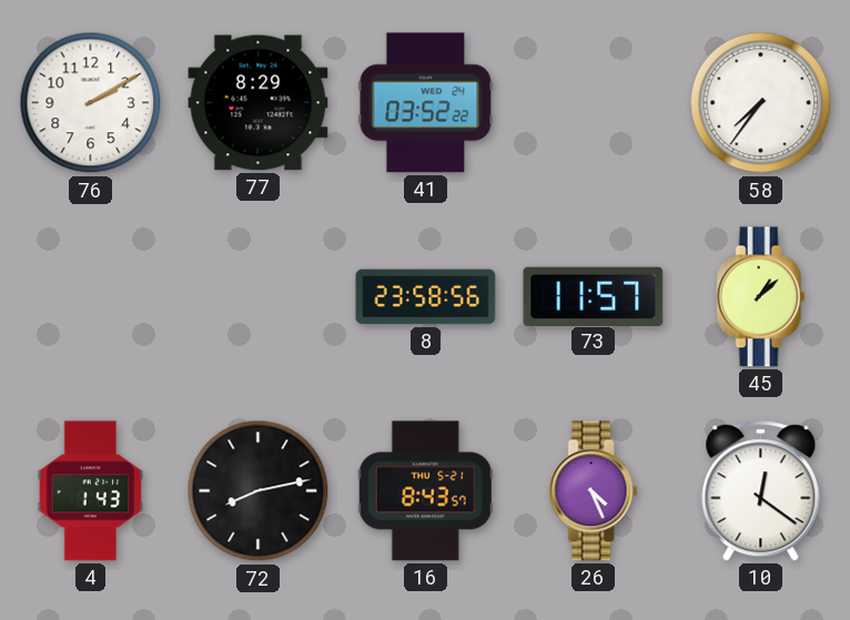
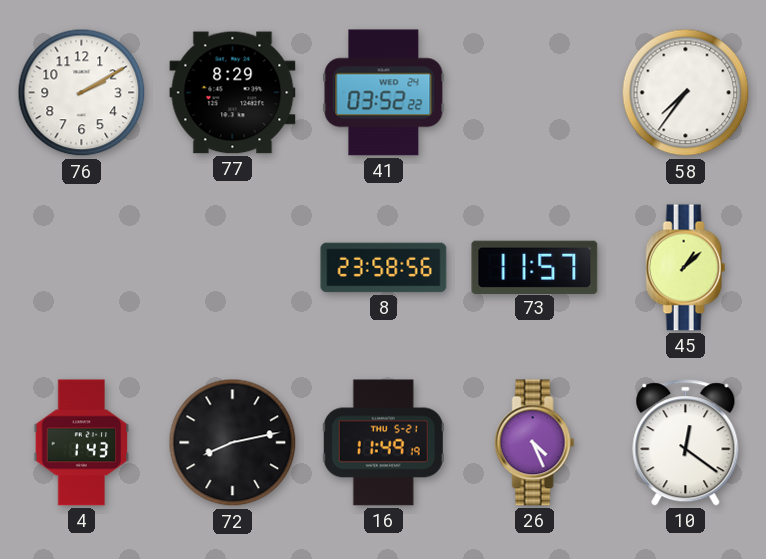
16: 8:43 -> 11:49 (383, 443)
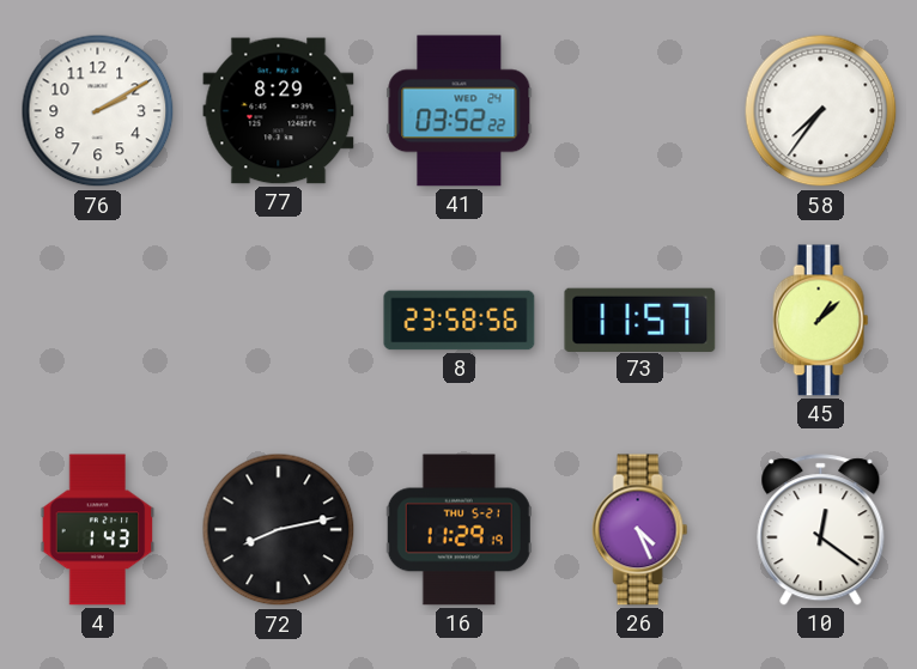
16: 11:49 -> 11:29 (458, 530)
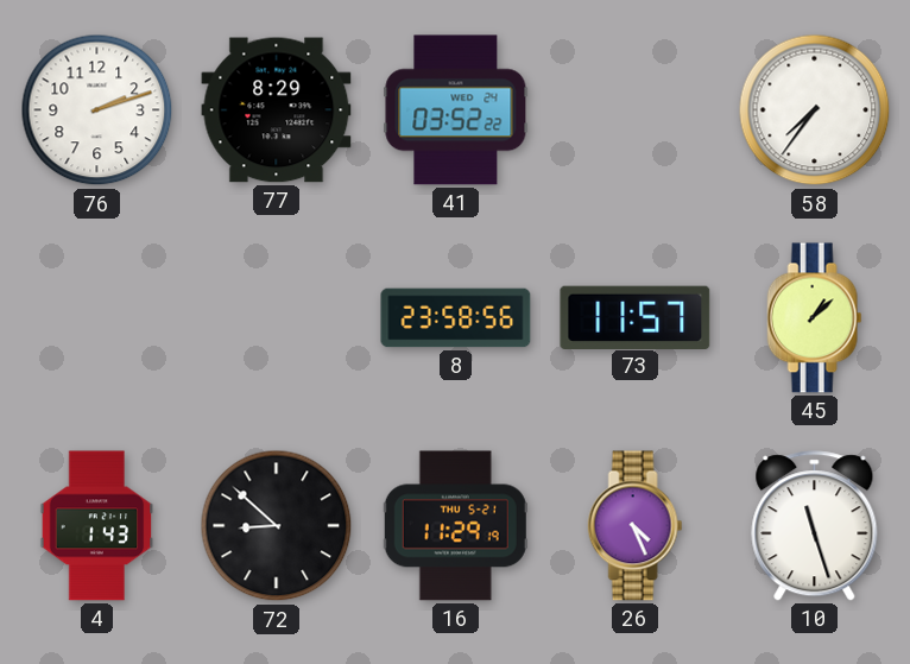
76: 2:10 -> 2:12 (97, 110)
72: 8:13 -> 8:52 (277, 526)
10: 12:21 -> 11:27 (815, 526)
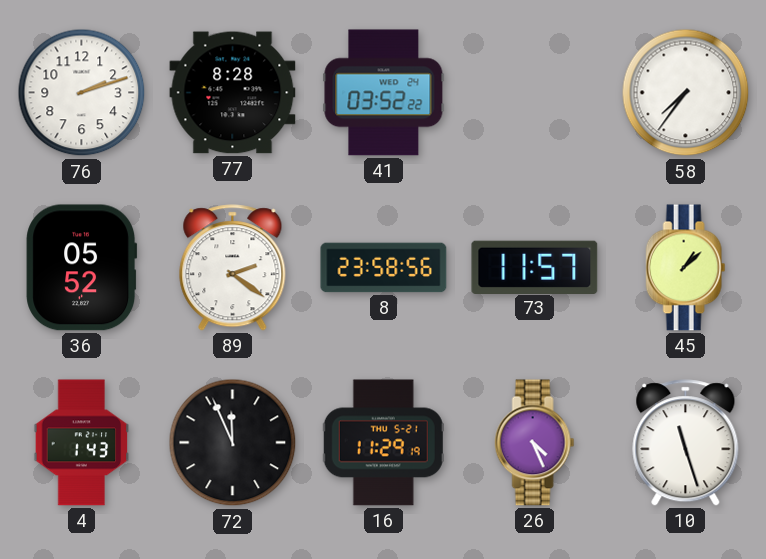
77: 8:29 -> 8:28 (233, 93)
36: none -> 05:52 (82, 268)
89: none -> 2:21 (233, 268)
72: 8:52 -> 11:56 (233, 443)
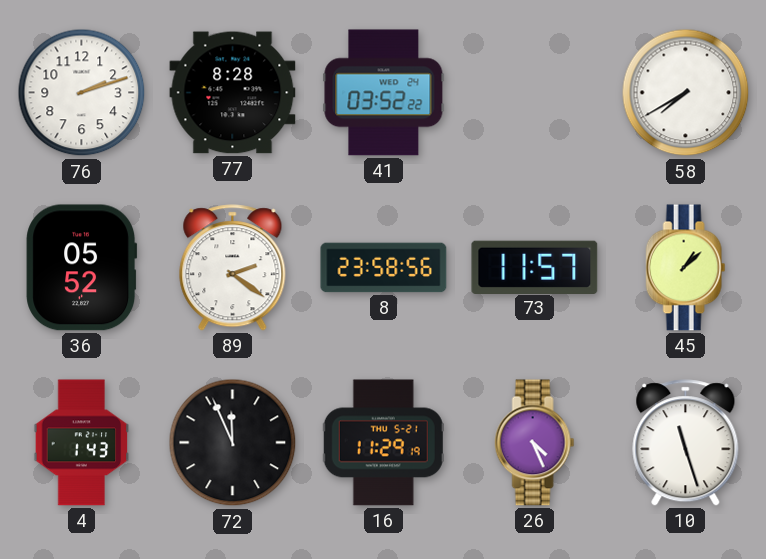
58: 7:36 -> 7:40 (686, 93)
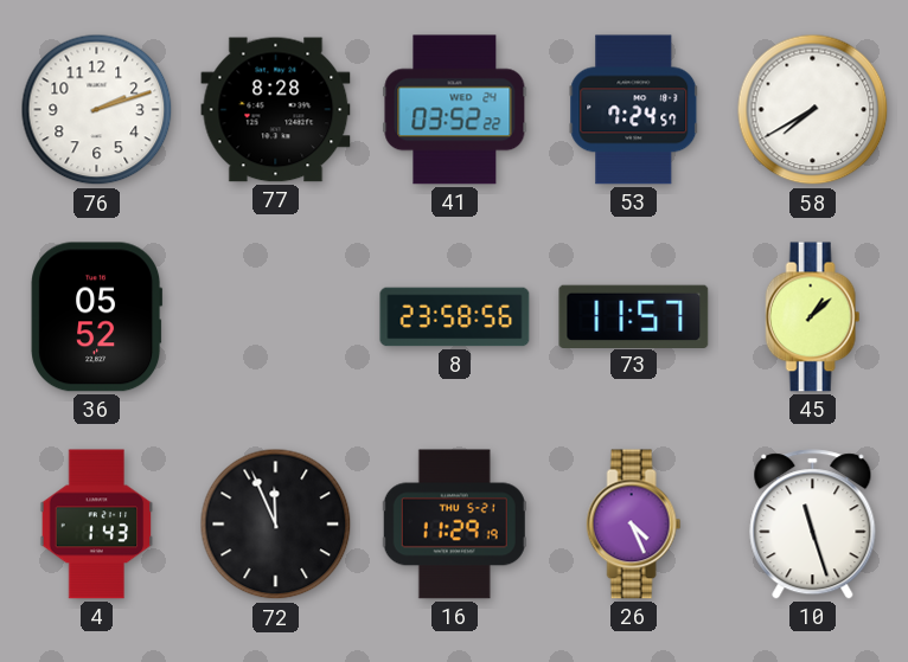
53: none -> 7:24 (634, 110)
89: 2:21 -> none (233, 268)
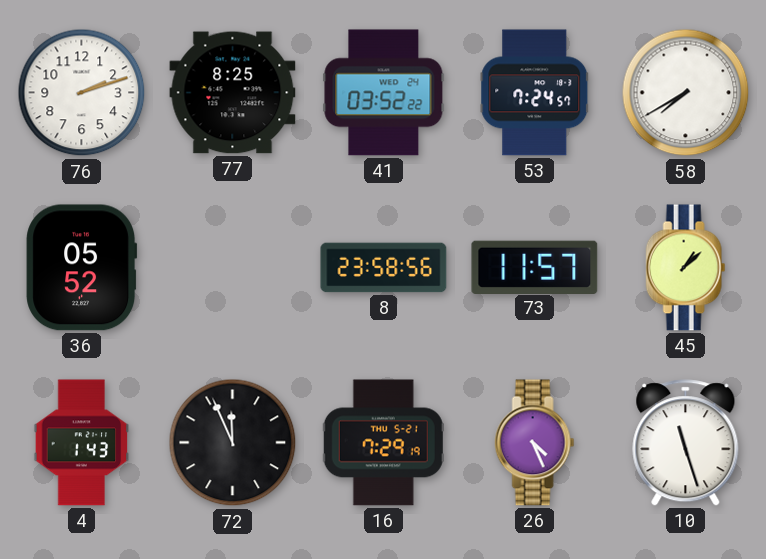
77: 8:28 -> 8:25 (233, 93)
16: 11:29 -> 7:29 (383, 443)
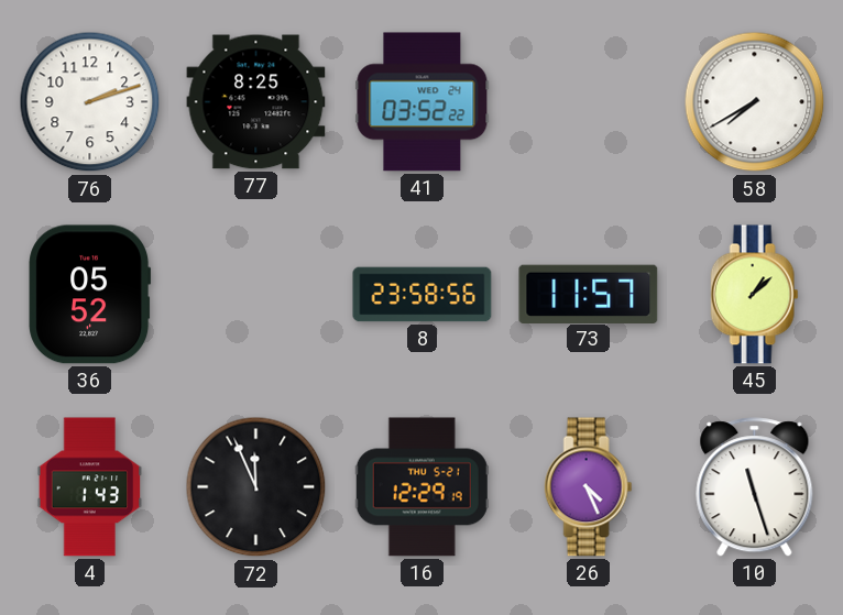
53: 7:24 -> none (535, 93)
16: 7:29 -> 12:29 (421, 487)
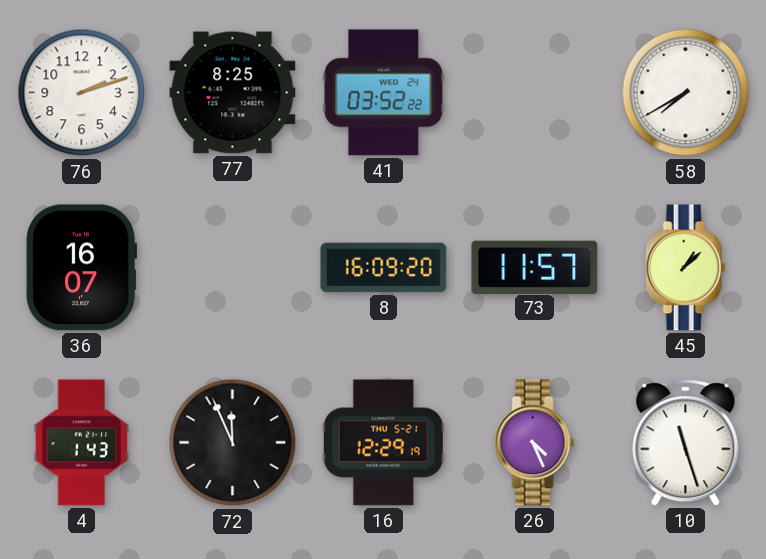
36: 05:52 -> 16:07 (82, 268)
8: 23:58 -> 16:09 (384, 268)
